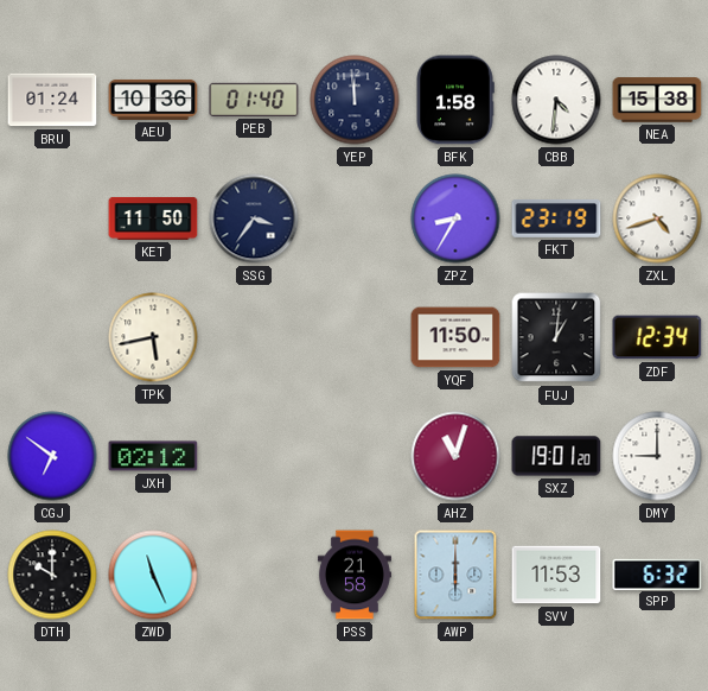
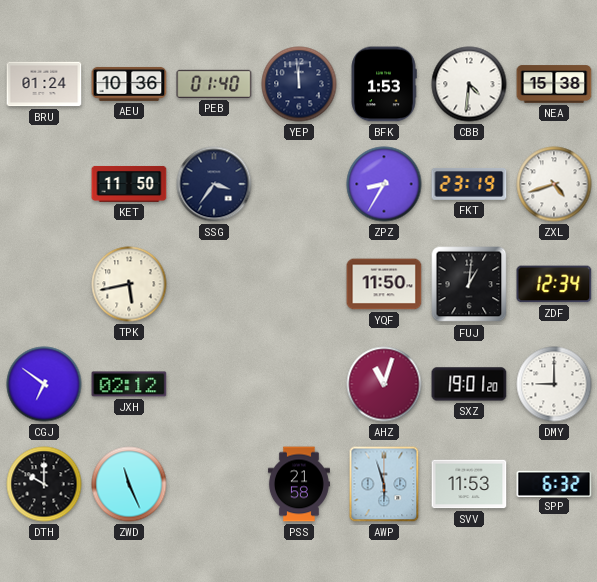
BFK: 1:58 -> 1:53 (384, 84)
AWP: 6:00 -> 5:57 (384, 484)
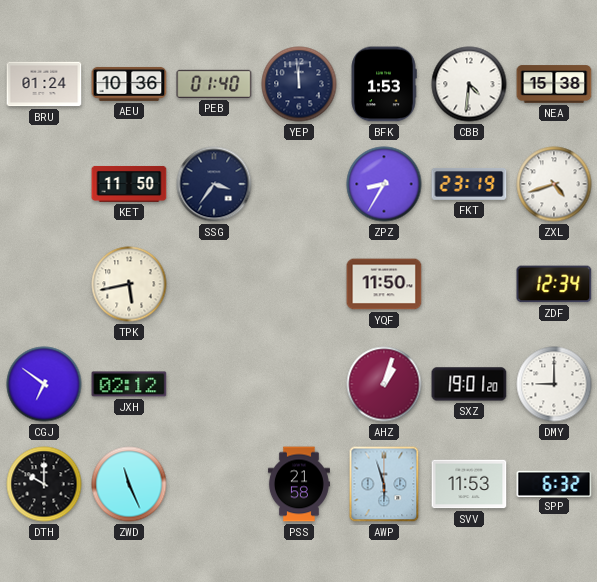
FUJ: 1:01 -> none (469, 284)
AHZ: 11:03 -> 1:03 (384, 384)
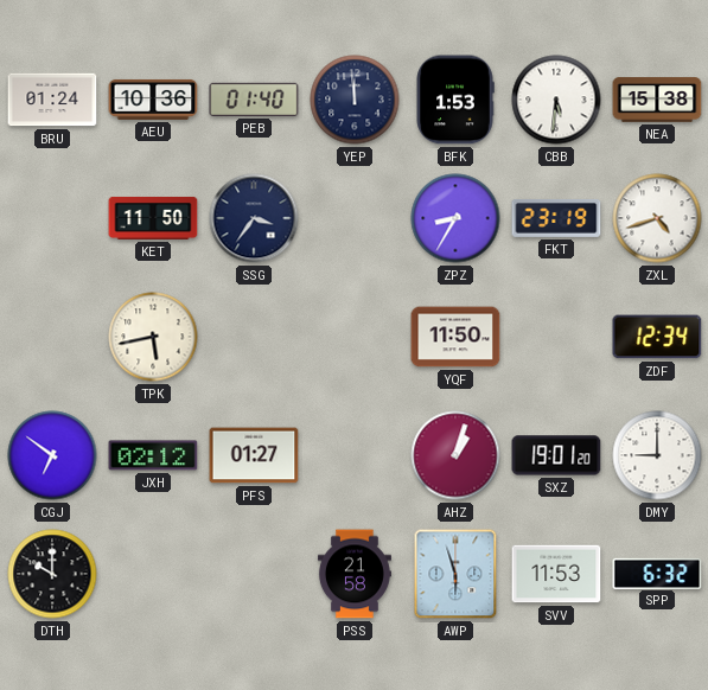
CBB: 4:31 -> 5:31 (556, 100)
PFS: none -> 01:27 (254, 455)
ZWD: 11:26 -> none (129, 484)
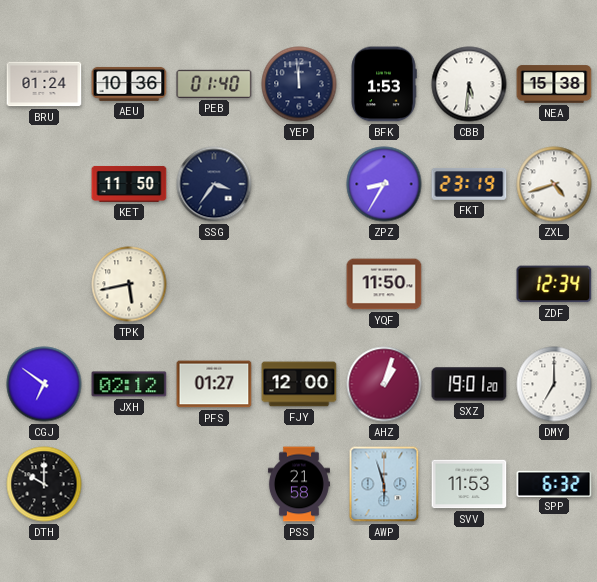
FJY: none -> 12:00 (299, 384)
DMY: 9:00 -> 7:00 (554, 384)
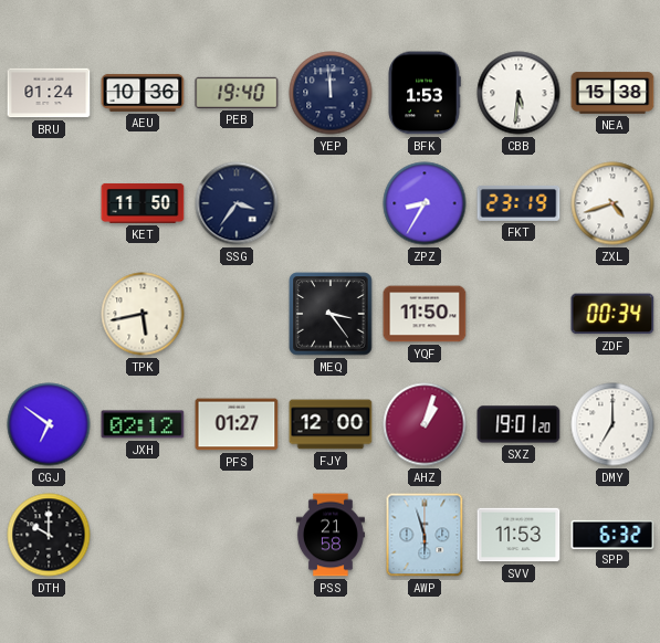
PEB: 01:40 -> 19:40 (237, 93)
MEQ: none -> 3:24 (331, 314)
ZDF: 12:34 -> 00:34 (612, 314)
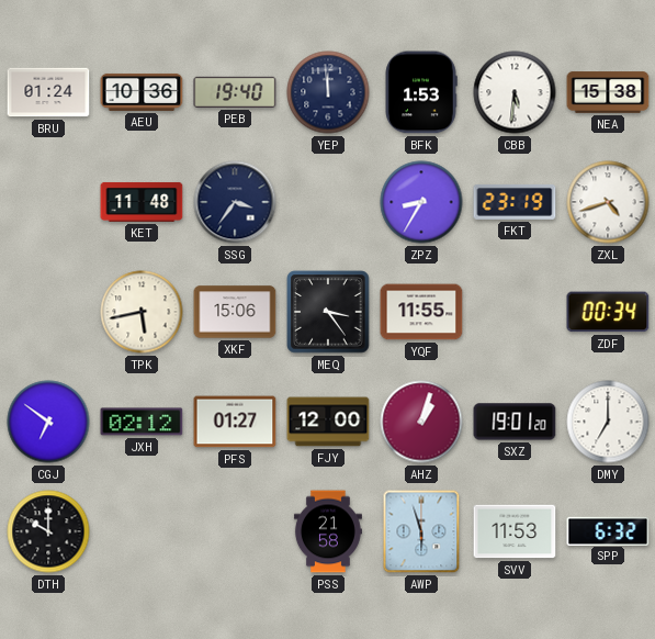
KET: 11:50 -> 11:48 (142, 202)
XKF: none -> 15:06 (235, 312)
YQF: 11:50 -> 11:55 (421, 312)
